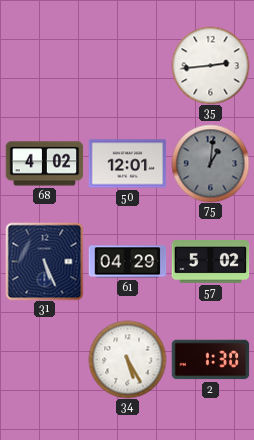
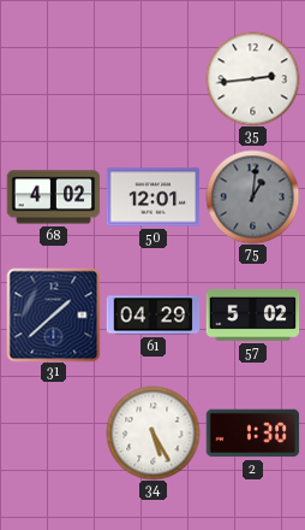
31: 5:26 -> 1:38 (53, 314)
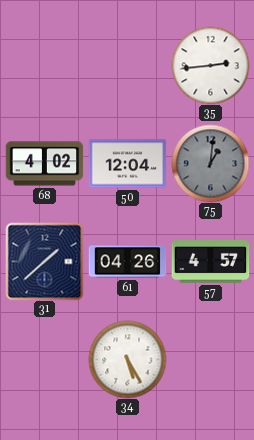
50: 12:01 -> 12:04 (127, 164)
61: 04:29 -> 04:26 (127, 262)
57: 5:02 -> 4:57 (210, 261)
2: 1:30 -> none (252, 434)
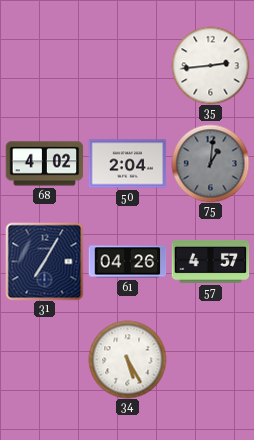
50: 12:04 -> 2:04 (127, 164)
31: 1:38 -> 7:05 (44, 261)
